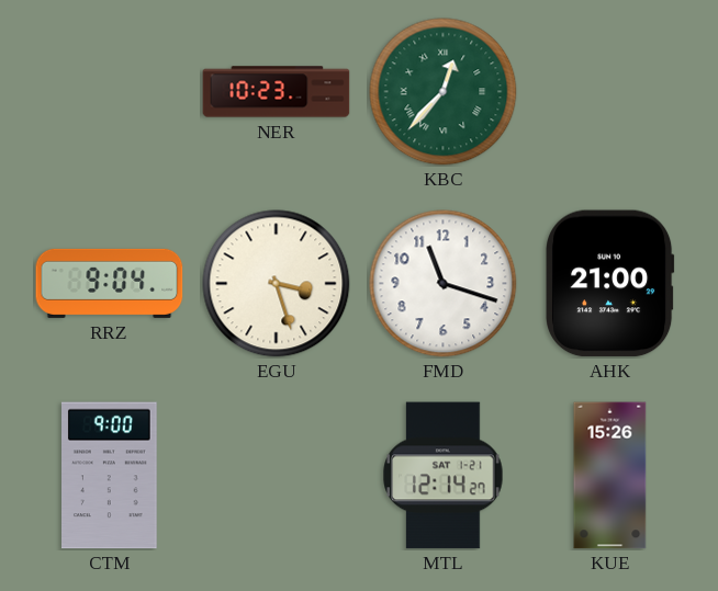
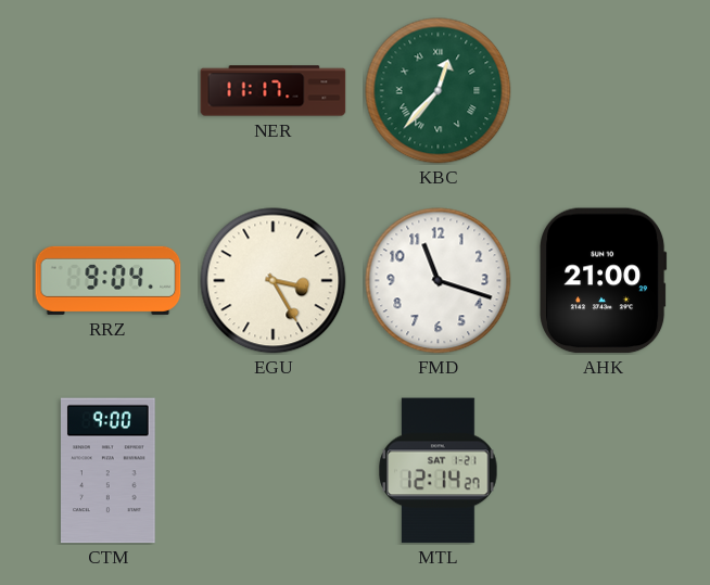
NER: 10:23 -> 11:17 (274, 91)
EGU: 3:27 -> 3:25 (274, 281)
KUE: 15:26 -> none (610, 476)
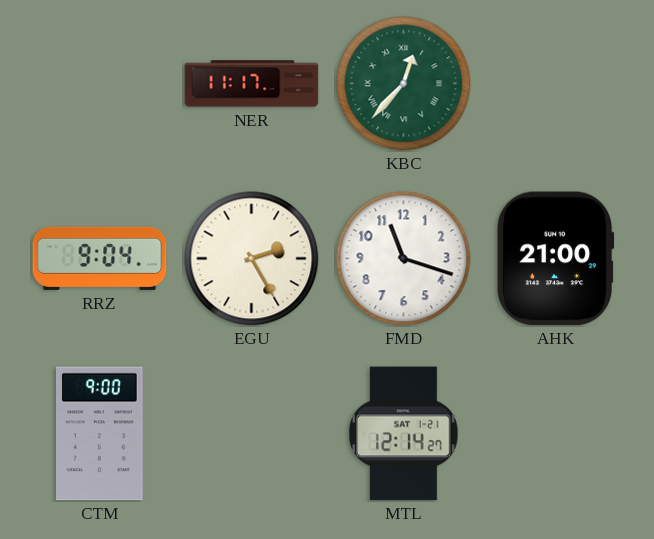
EGU: 3:25 -> 2:25 (252, 259)
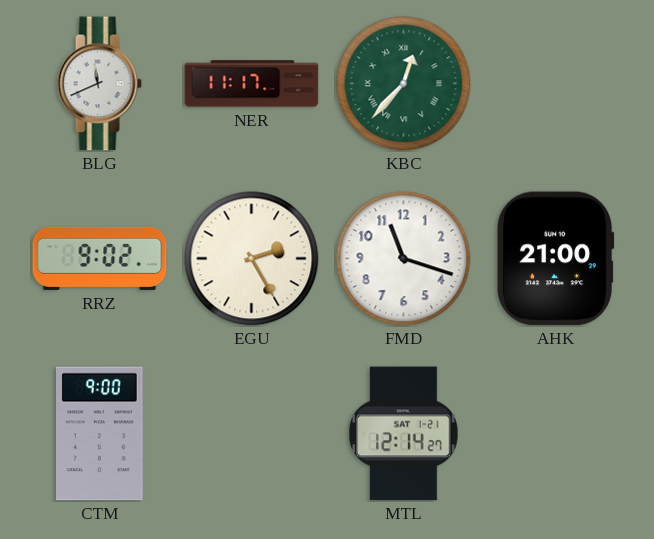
BLG: none -> 11:41 (99, 84)
RRZ: 9:04 -> 9:02 (100, 258)
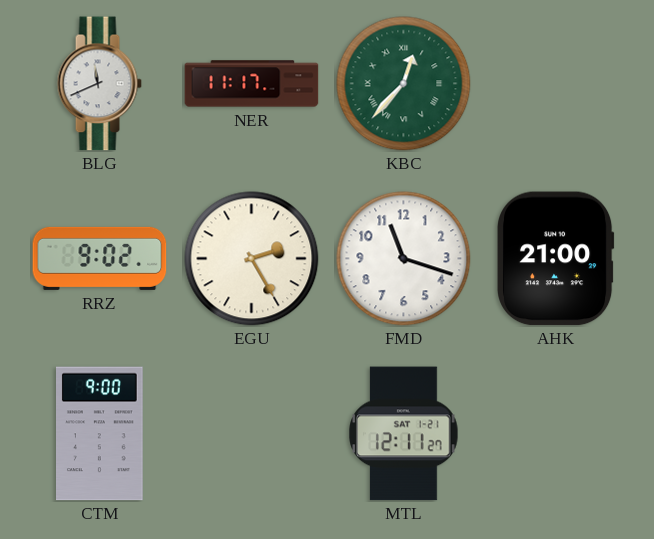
MTL: 12:14 -> 12:11 (404, 434)
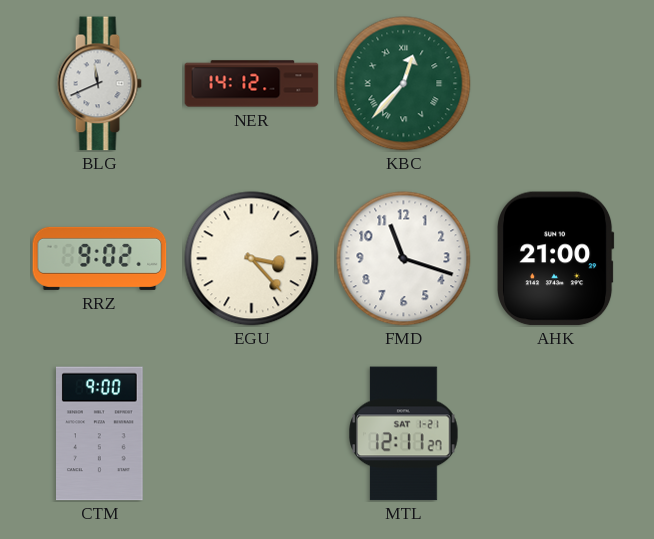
NER: 11:17 -> 14:12 (252, 84)
EGU: 2:25 -> 3:23 (252, 259)
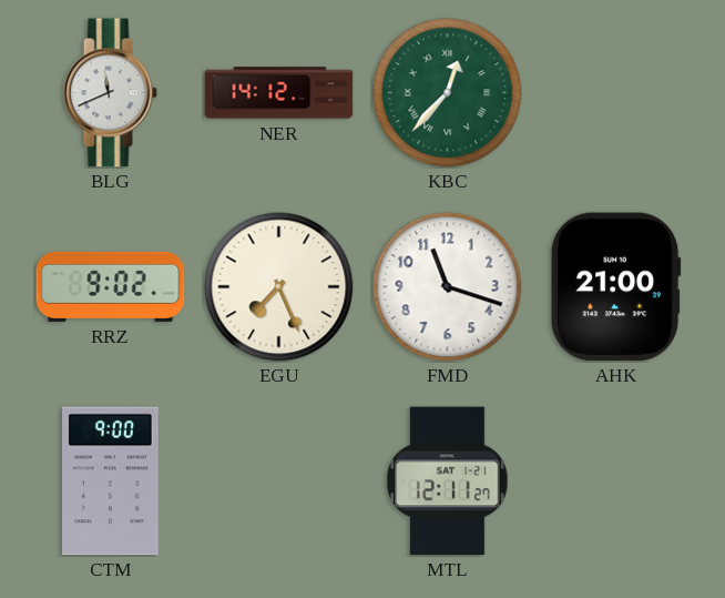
EGU: 3:23 -> 7:26 (279, 287)
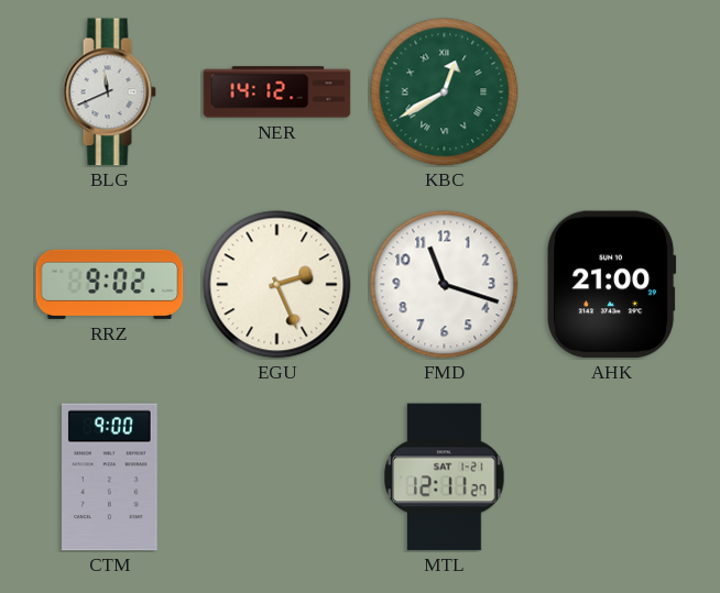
KBC: 12:37 -> 12:40 (445, 92)
EGU: 7:26 -> 2:26 (277, 285)
